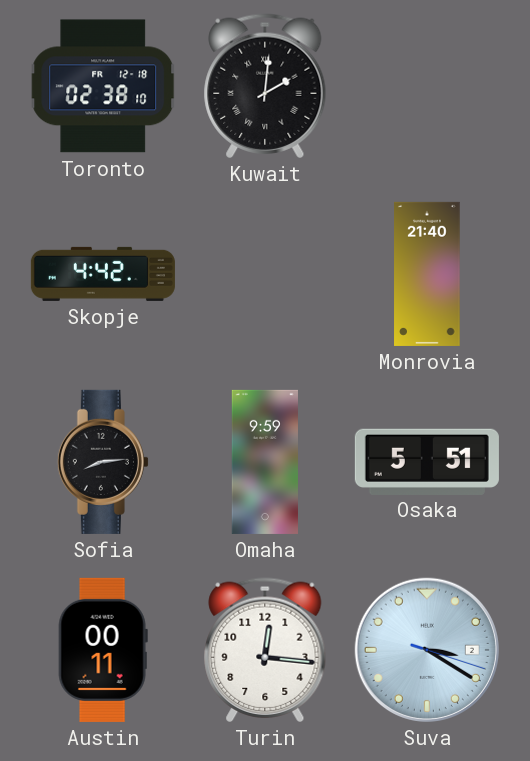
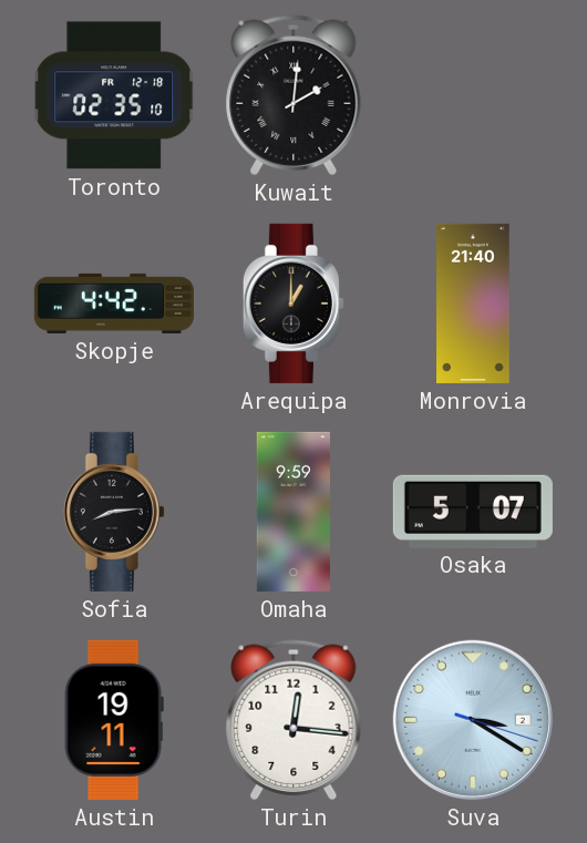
Toronto: 02:38 -> 02:35 (114, 95)
Arequipa: none -> 1:00 (293, 304)
Osaka: 5:51 -> 5:07 (473, 511)
Austin: 00:11 -> 19:11 (114, 720)
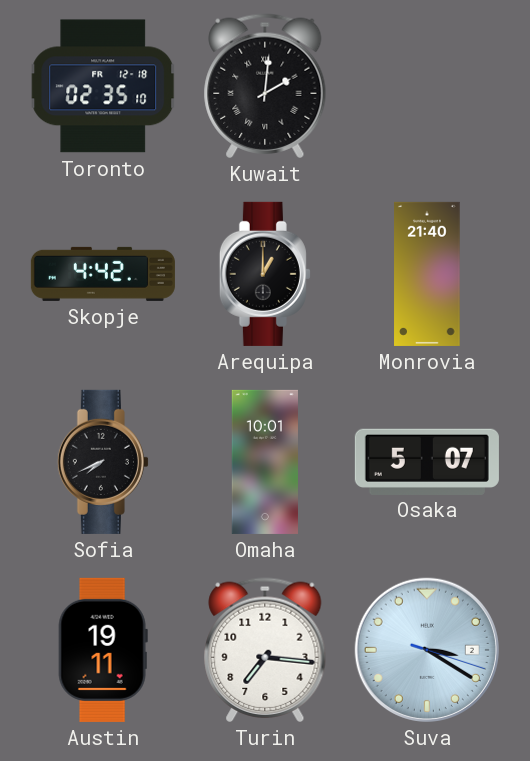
Sofia: 8:14 -> 7:41 (103, 462)
Omaha: 9:59 -> 10:01 (264, 462)
Turin: 12:16 -> 7:16 (265, 650)
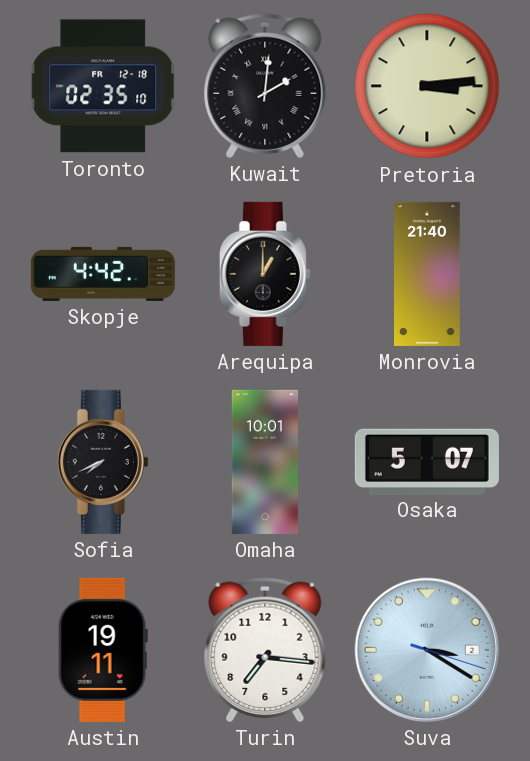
Pretoria: none -> 3:14 (427, 86)
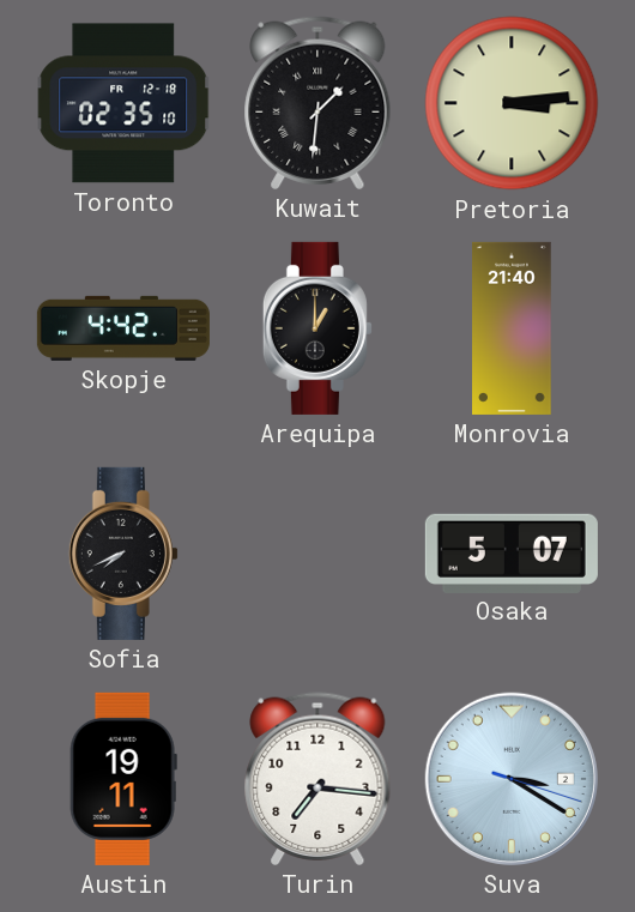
Kuwait: 2:01 -> 1:31 (317, 103)
Omaha: 10:01 -> none (264, 462)
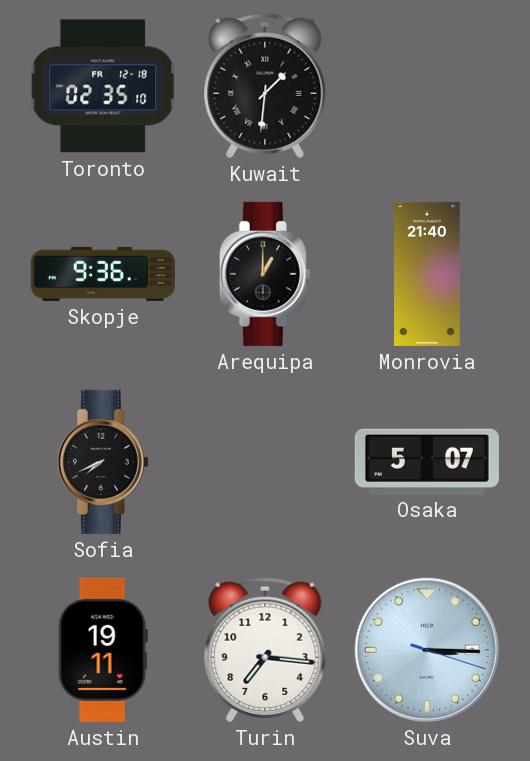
Pretoria: 3:14 -> none (512, 103)
Skopje: 4:42 -> 9:36 (103, 274)
Suva: 3:20 -> 3:15 (427, 650)
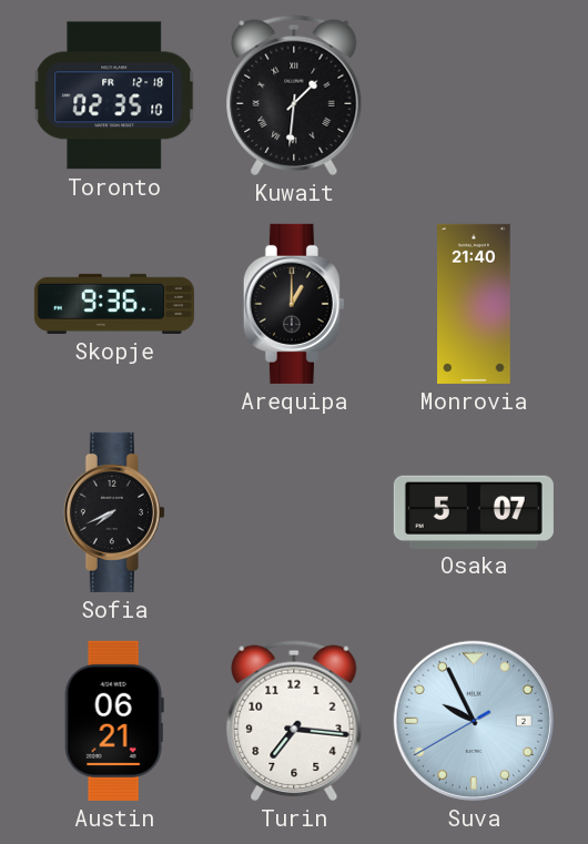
Austin: 19:11 -> 06:21 (114, 721)
Suva: 3:15 -> 9:55 (474, 721)
